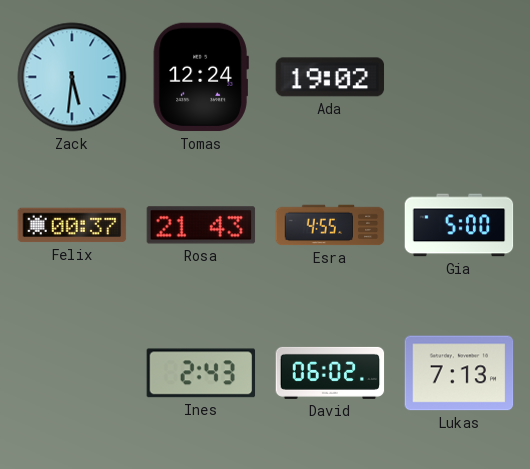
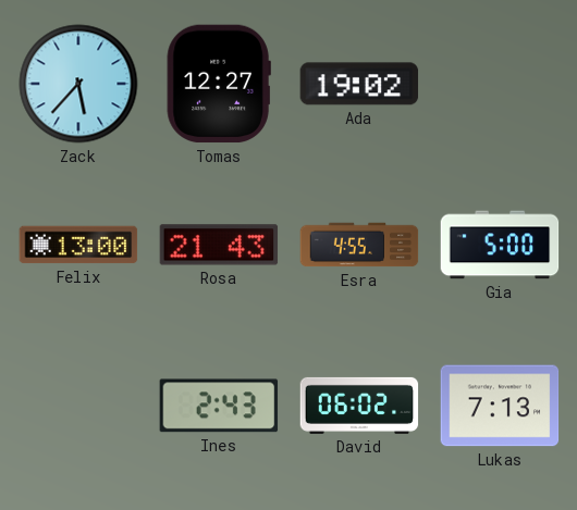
Zack: 5:31 -> 5:37 (78, 84)
Tomas: 12:24 -> 12:27 (219, 84)
Felix: 00:37 -> 13:00 (78, 245)
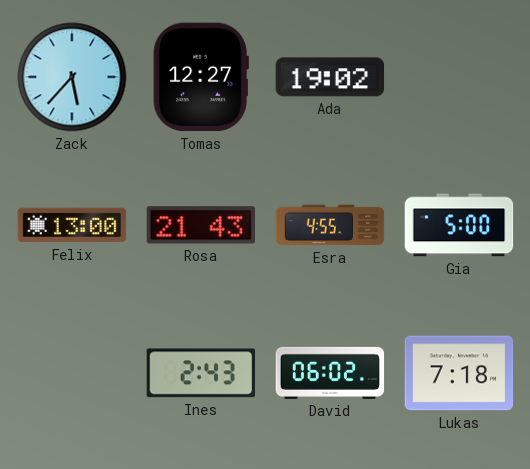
Lukas: 7:13 -> 7:18 (459, 373)
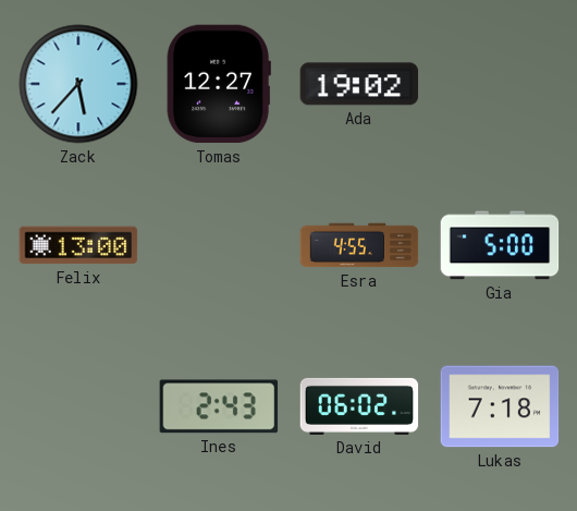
Rosa: 21:43 -> none (201, 225)
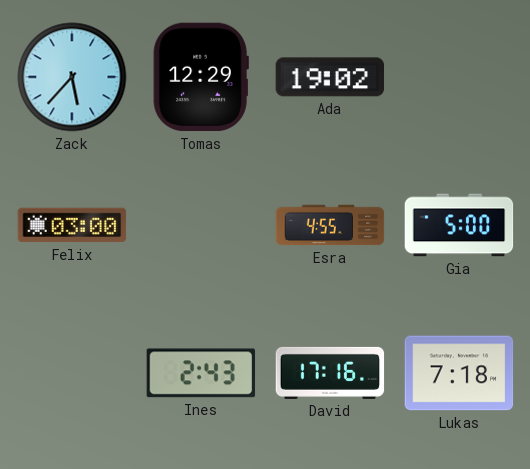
Tomas: 12:27 -> 12:29 (201, 77)
Felix: 13:00 -> 03:00 (72, 225)
David: 06:02 -> 17:16 (330, 373)
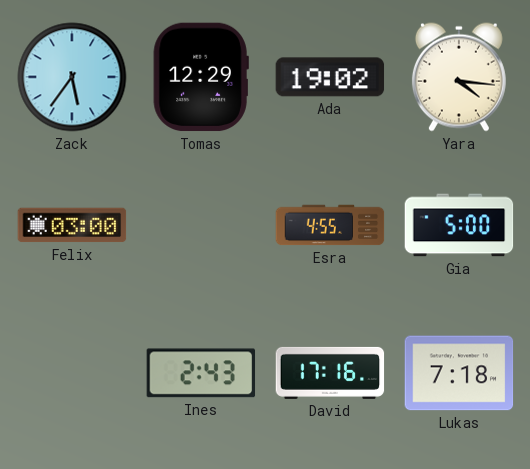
Zack: 5:37 -> 5:36 (72, 77)
Yara: none -> 4:16 (459, 77)
